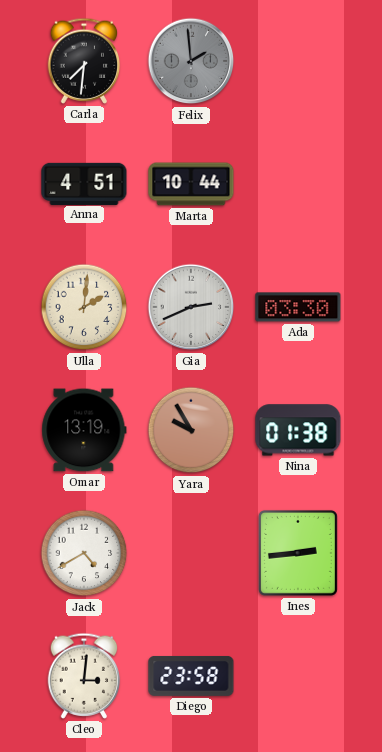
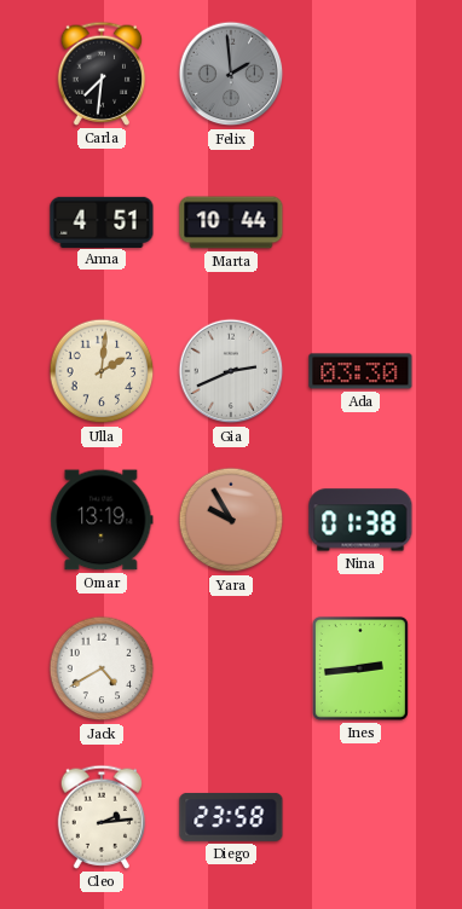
Cleo: 3:01 -> 2:14 (102, 817)
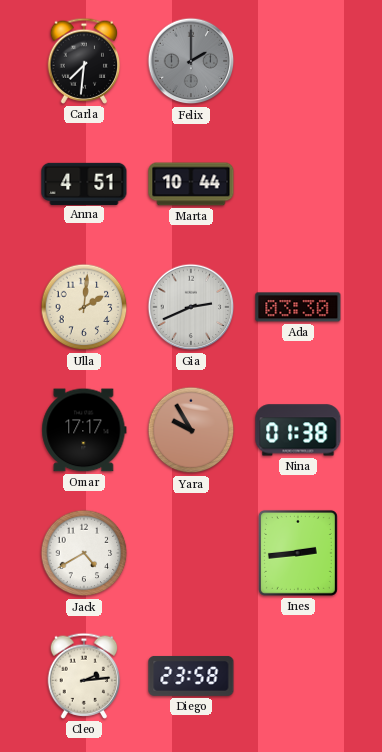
Felix: 1:59 -> 2:00 (191, 61)
Omar: 13:19 -> 17:17 (84, 430)
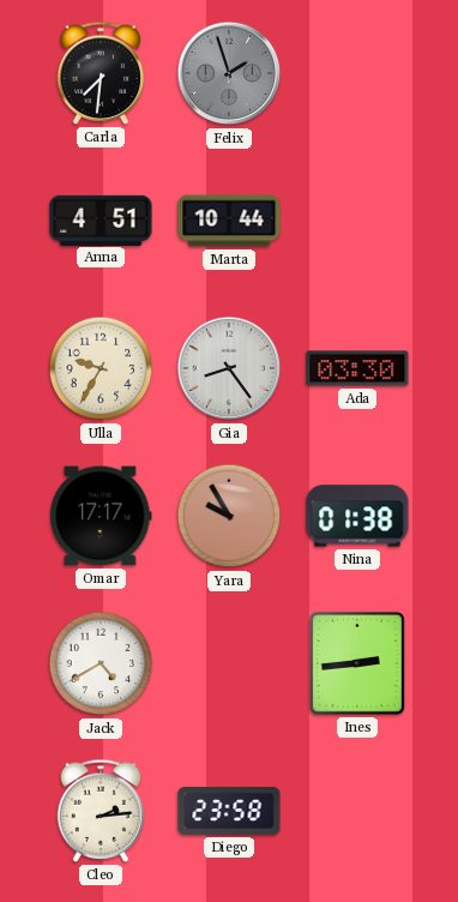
Felix: 2:00 -> 1:57 (229, 73)
Ulla: 2:01 -> 9:35 (101, 368)
Gia: 2:41 -> 8:24 (229, 368)
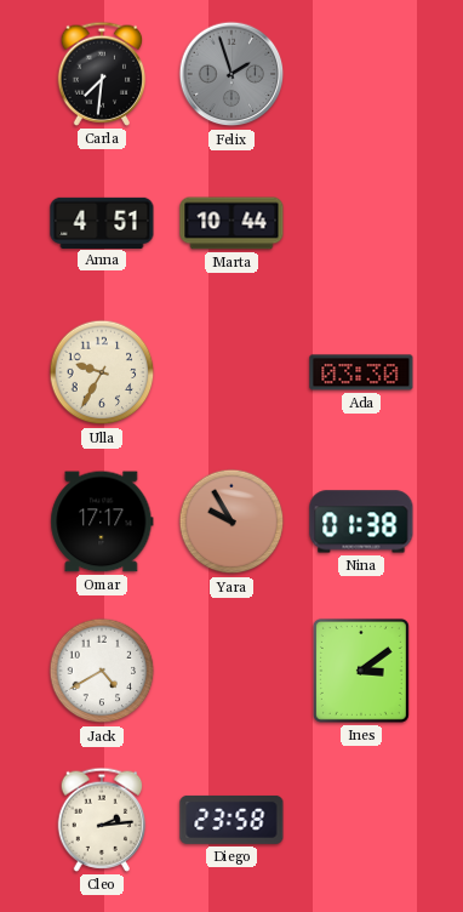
Gia: 8:24 -> none (229, 368)
Ines: 2:44 -> 3:09 (361, 671)
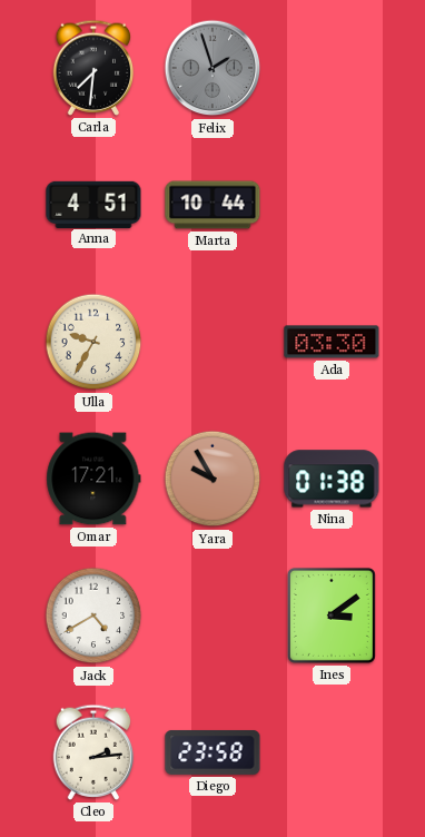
Omar: 17:17 -> 17:21 (93, 479)
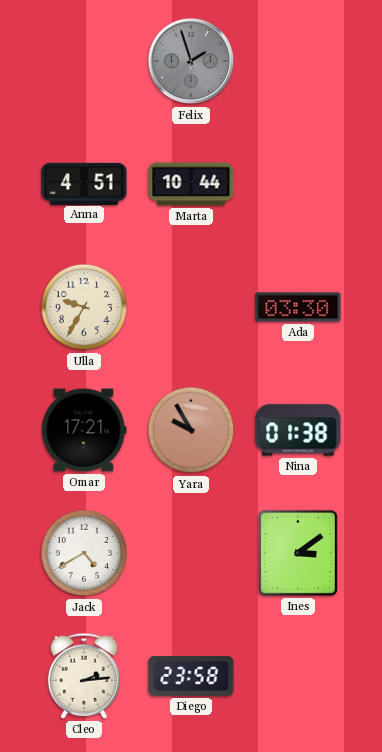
Carla: 7:31 -> none (93, 68)
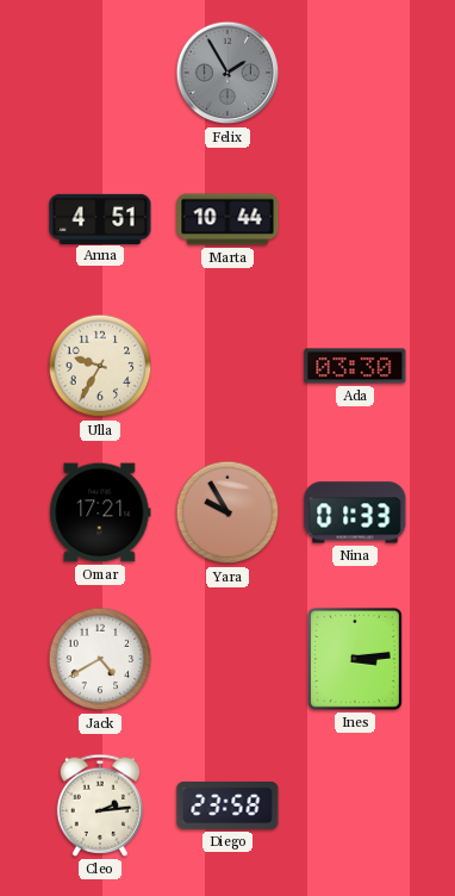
Felix: 1:57 -> 1:55 (227, 73)
Nina: 01:38 -> 01:33 (355, 512)
Ines: 3:09 -> 3:14 (355, 659)
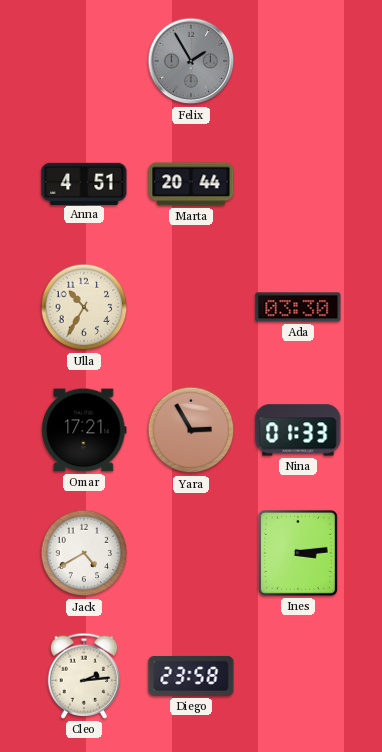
Marta: 10:44 -> 20:44 (191, 184)
Ulla: 9:35 -> 10:35 (84, 307)
Yara: 9:55 -> 2:55 (191, 430)
